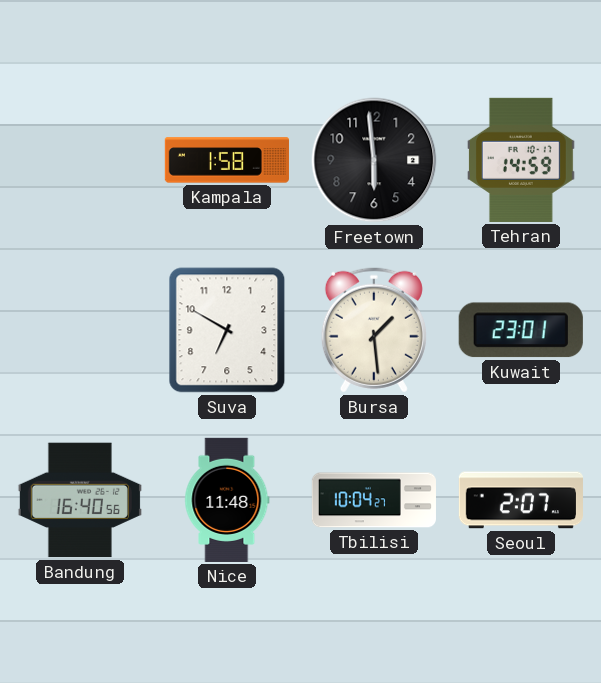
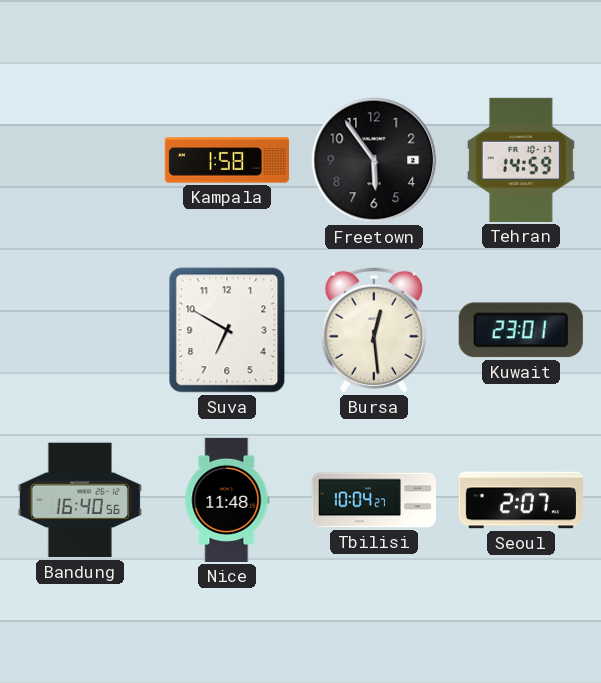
Freetown: 5:59 -> 5:54 (374, 160)
Bursa: 1:29 -> 12:29 (374, 330)
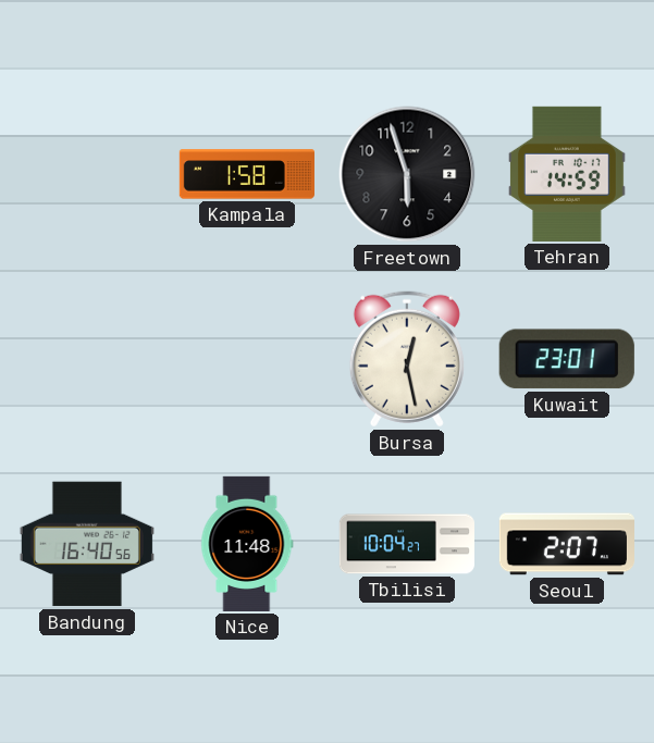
Freetown: 5:54 -> 5:57 (407, 174)
Suva: 6:50 -> none (227, 330)
Bursa: 12:29 -> 12:28 (407, 359)
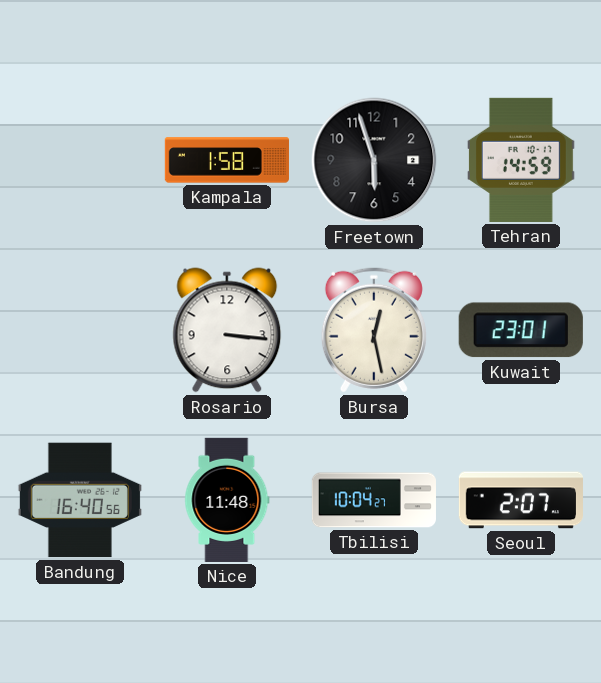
Rosario: none -> 3:16 (227, 330)
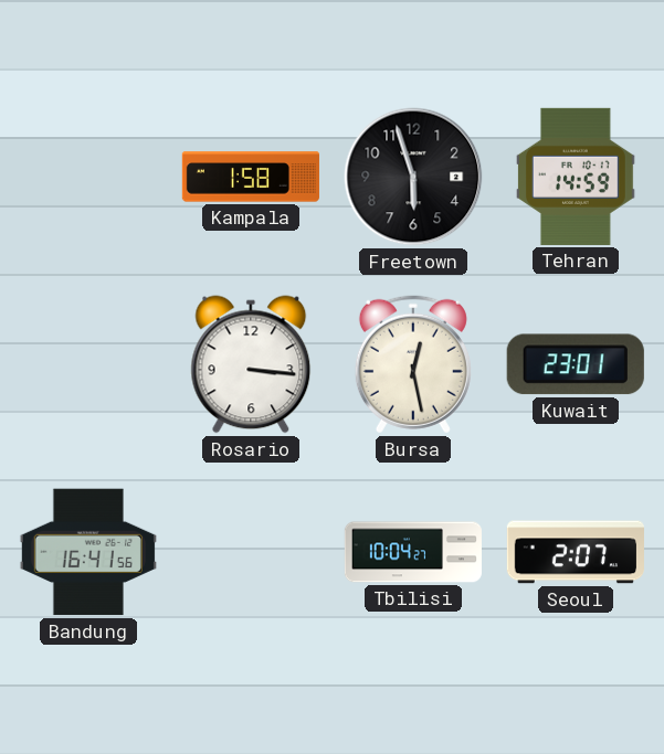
Bandung: 16:40 -> 16:41 (88, 552)
Nice: 11:48 -> none (227, 500)
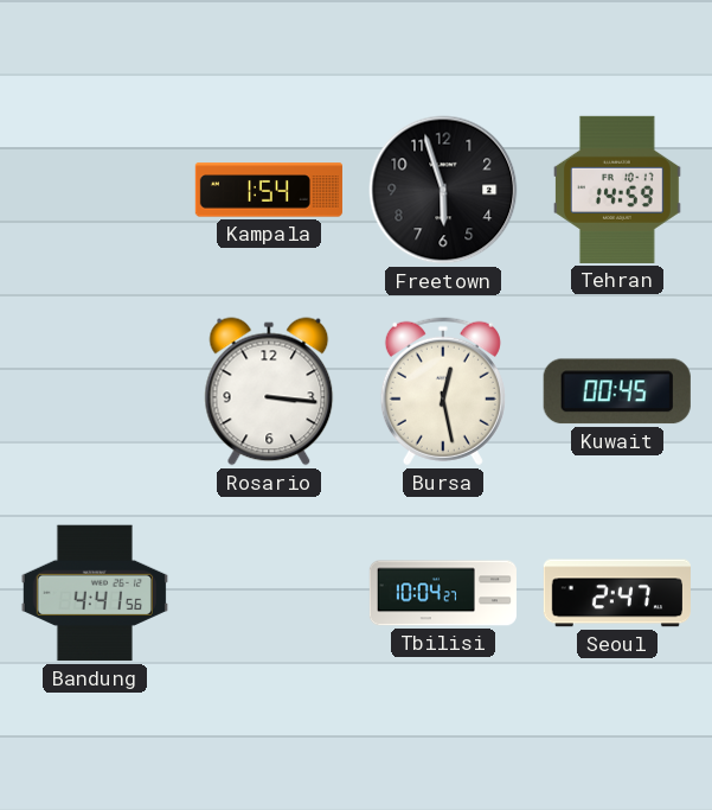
Kampala: 1:58 -> 1:54 (269, 190)
Kuwait: 23:01 -> 00:45 (617, 391)
Bandung: 16:41 -> 4:41 (95, 593)
Seoul: 2:07 -> 2:47 (617, 593)
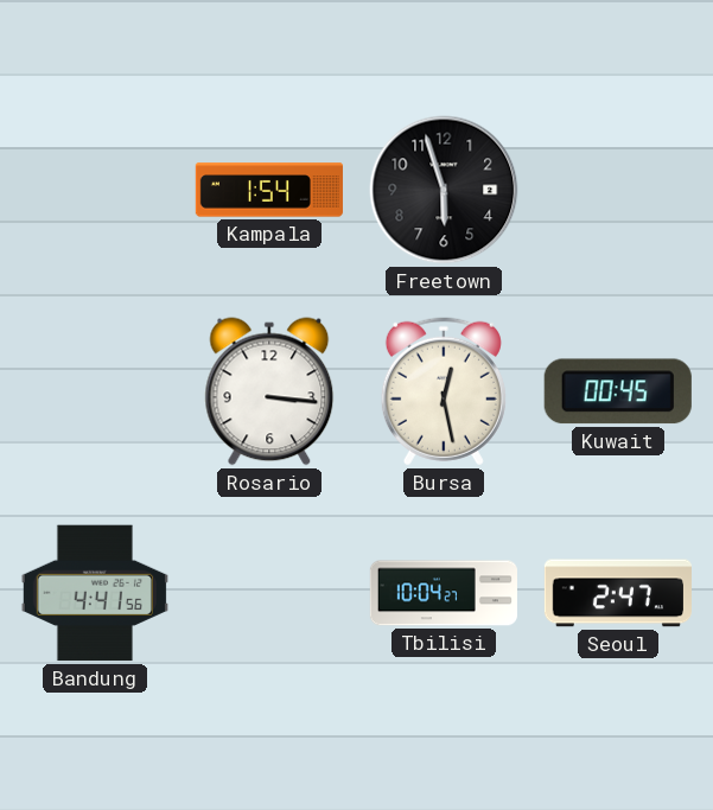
Tehran: 14:59 -> none (617, 190)
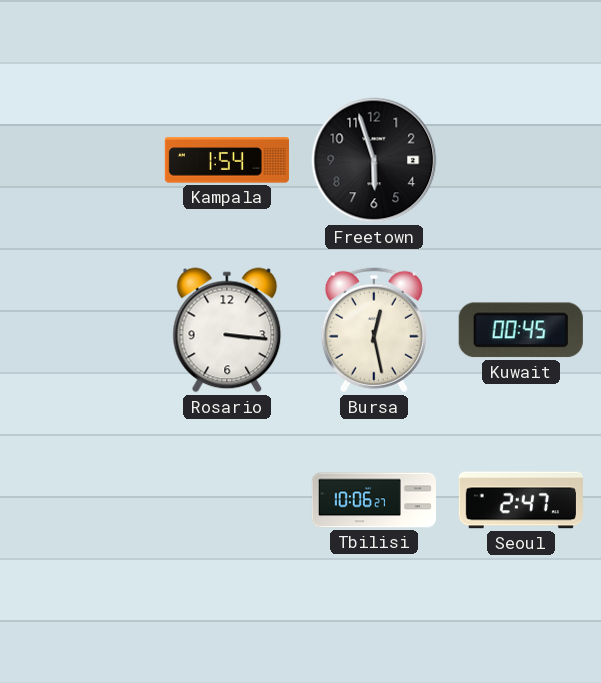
Bandung: 4:41 -> none (95, 593)
Tbilisi: 10:04 -> 10:06 (374, 500)
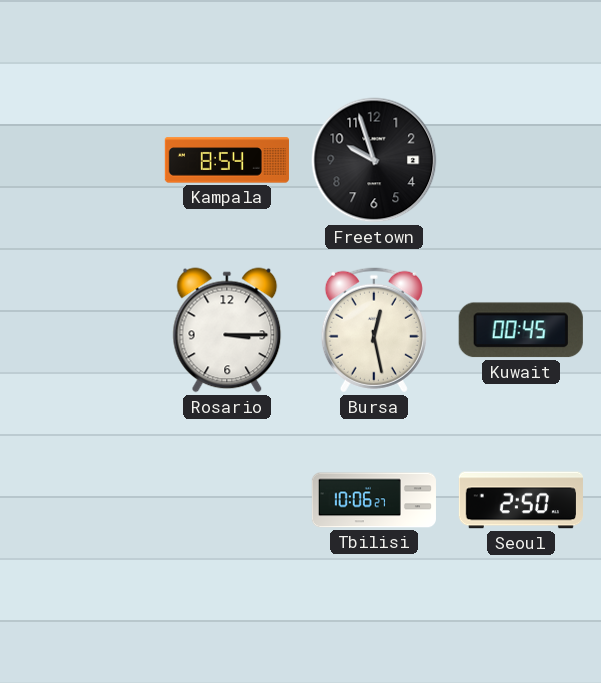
Kampala: 1:54 -> 8:54 (227, 160)
Freetown: 5:57 -> 9:57 (374, 160)
Rosario: 3:16 -> 3:15 (227, 330)
Seoul: 2:47 -> 2:50 (521, 500)
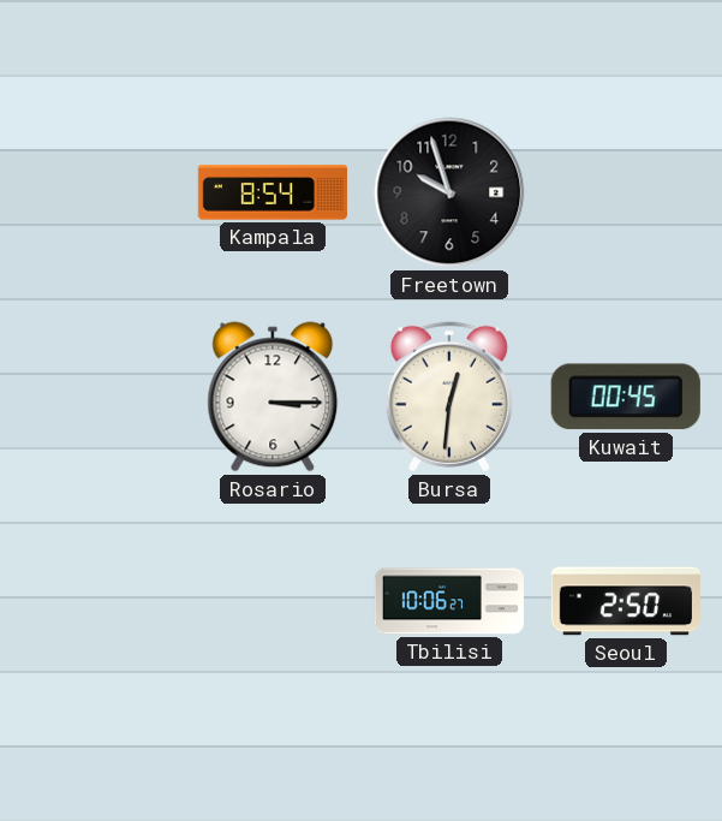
Bursa: 12:28 -> 12:31 (449, 397)
